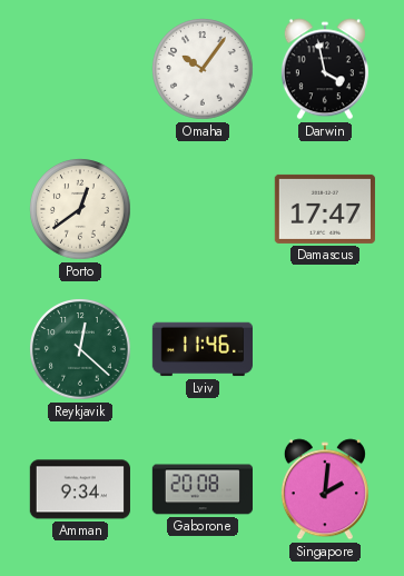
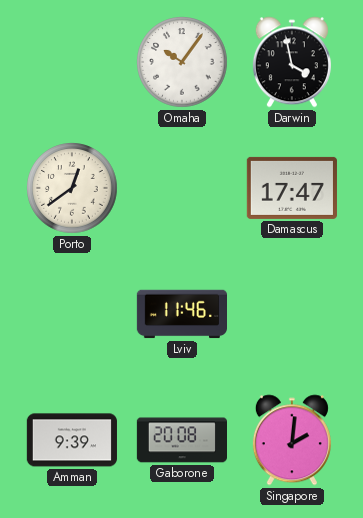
Reykjavik: 12:22 -> none (80, 349)
Amman: 9:34 -> 9:39 (72, 440)
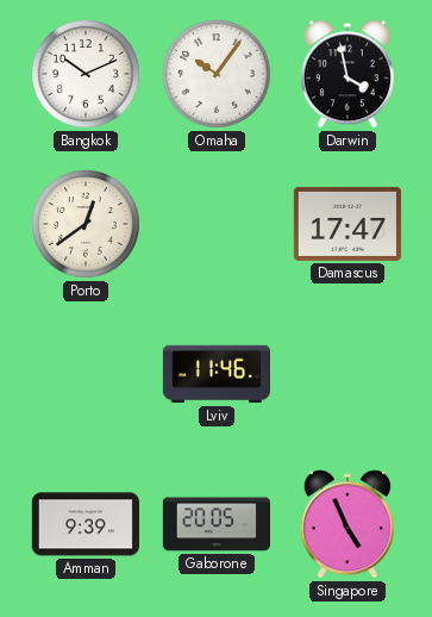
Bangkok: none -> 10:11 (86, 74)
Gaborone: 20:08 -> 20:05 (215, 524)
Singapore: 2:01 -> 4:56 (348, 524)
